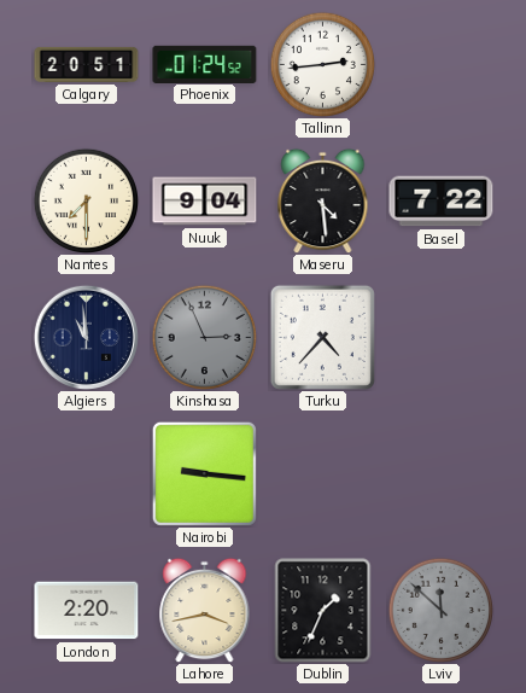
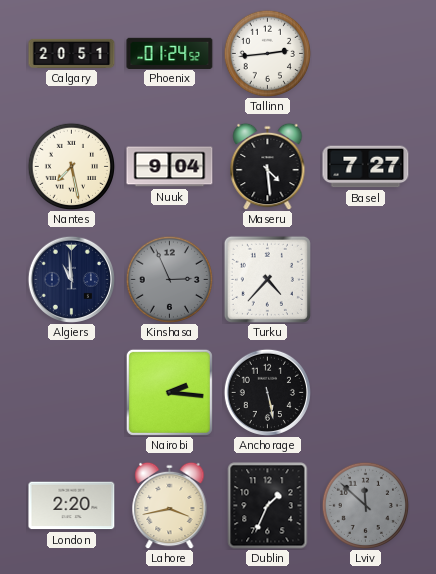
Nantes: 7:30 -> 7:28 (71, 166)
Basel: 7:22 -> 7:27 (366, 167)
Nairobi: 9:16 -> 2:16 (169, 392)
Anchorage: none -> 5:28 (267, 392)
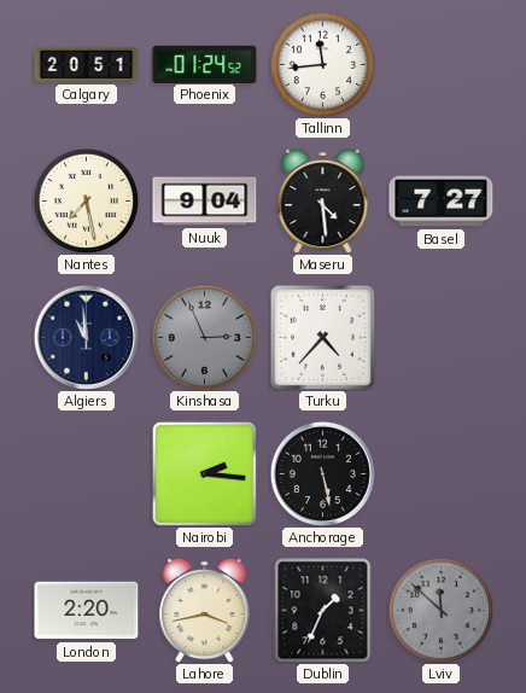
Tallinn: 2:44 -> 11:44 (322, 64)
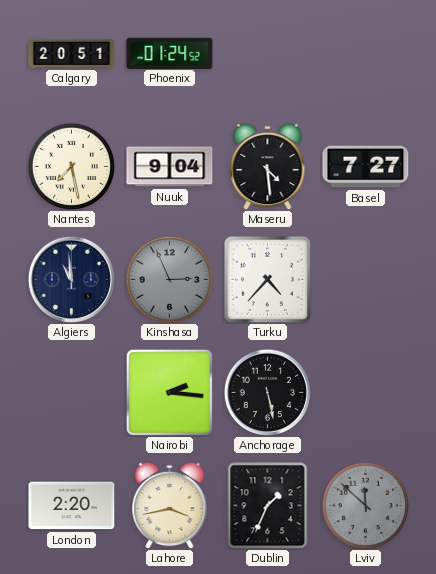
Tallinn: 11:44 -> none (322, 64)
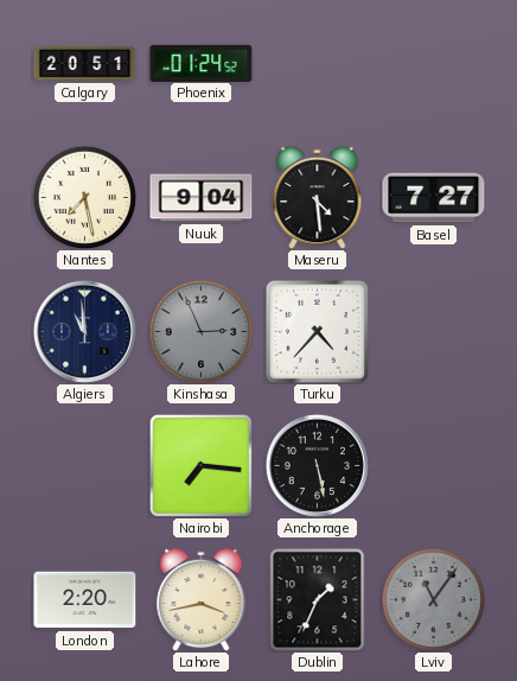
Nairobi: 2:16 -> 7:16 (200, 465)
Lviv: 11:52 -> 11:06 (433, 599)
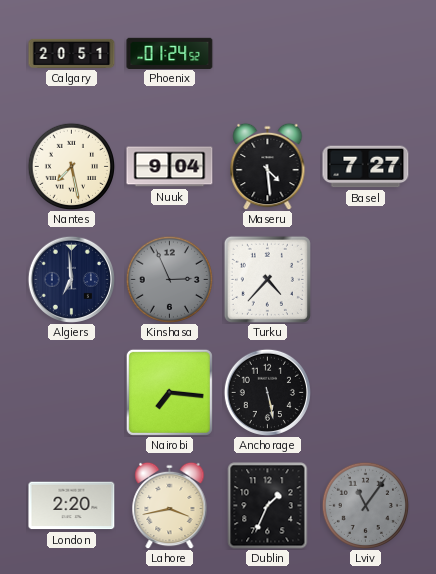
Algiers: 10:59 -> 6:59 (71, 279)
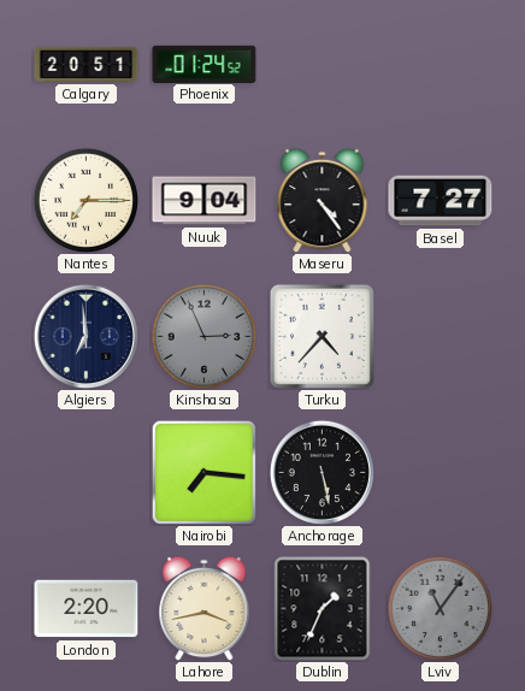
Nantes: 7:28 -> 7:15 (85, 200)
Maseru: 4:29 -> 4:24 (323, 200)
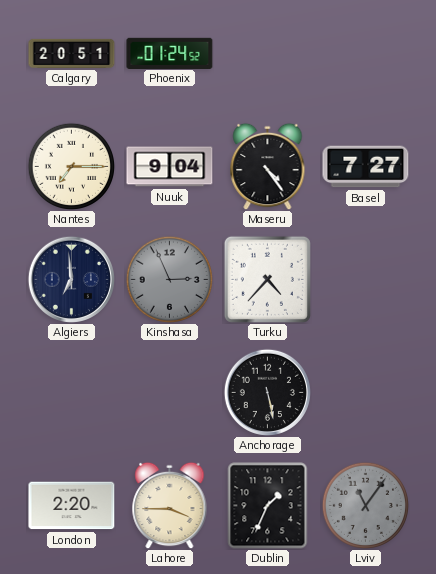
Nairobi: 7:16 -> none (203, 472)
Lahore: 3:43 -> 3:45 (170, 505)
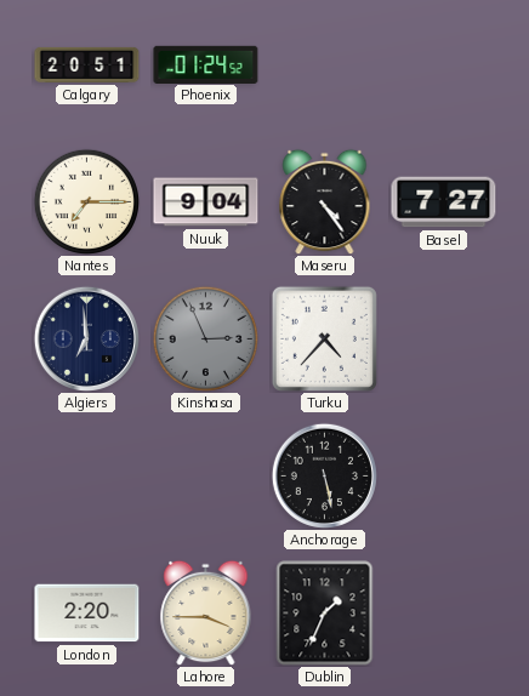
Lviv: 11:06 -> none (365, 505)
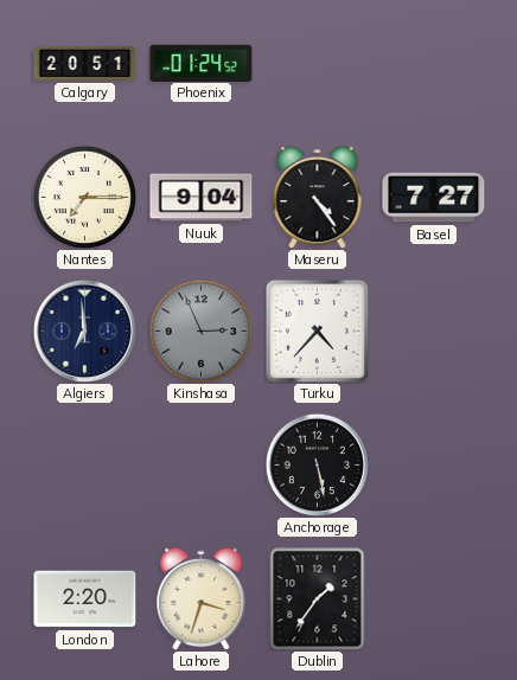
Lahore: 3:45 -> 3:33 (202, 598)
Dublin: 1:34 -> 1:36 (318, 599)
